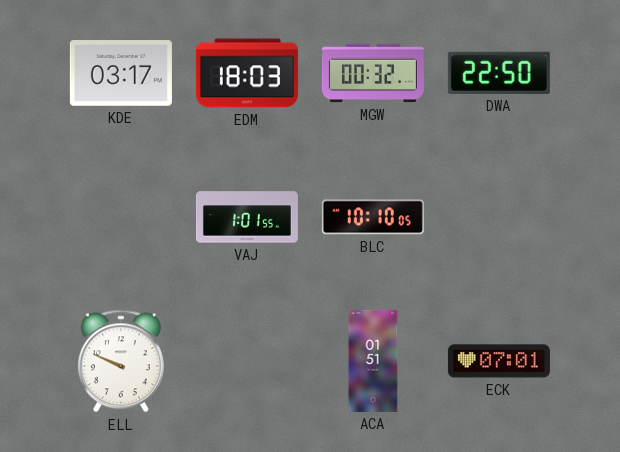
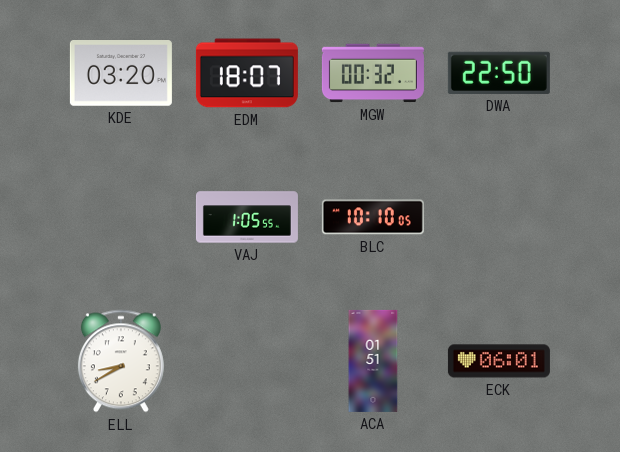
KDE: 03:17 -> 03:20 (121, 74)
EDM: 18:03 -> 18:07 (247, 73)
VAJ: 1:01 -> 1:05 (247, 217)
ELL: 9:49 -> 8:40 (121, 361)
ECK: 07:01 -> 06:01 (499, 361)
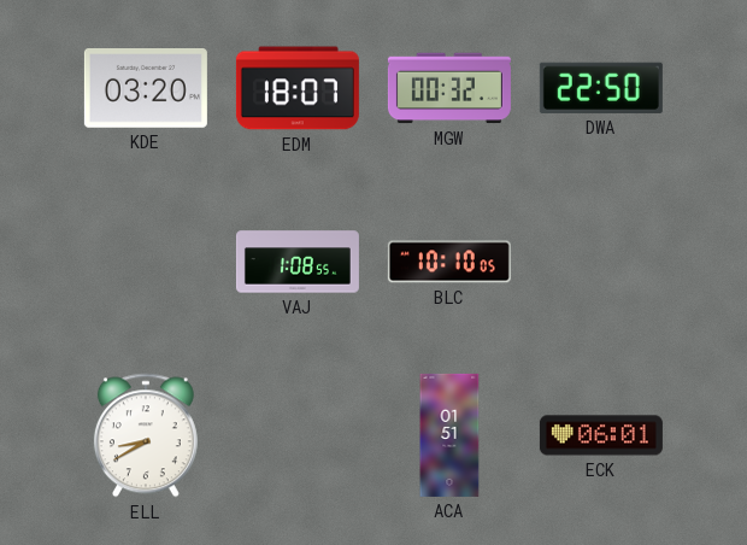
VAJ: 1:05 -> 1:08 (298, 262)
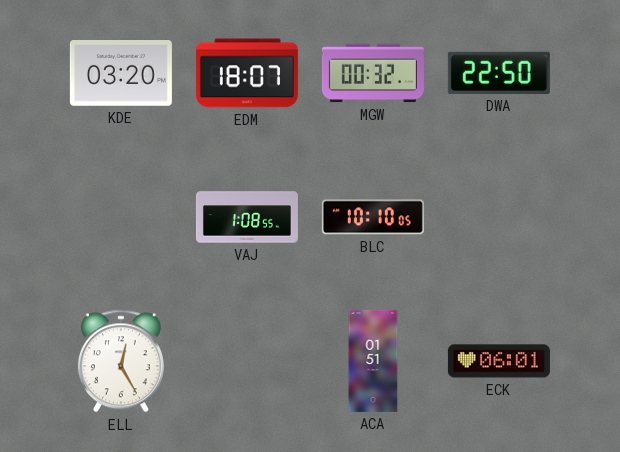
ELL: 8:40 -> 12:25 (121, 361)
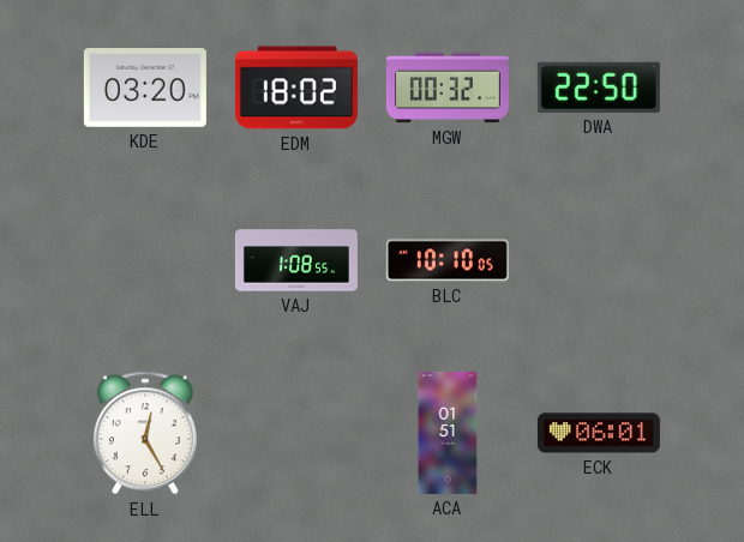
EDM: 18:07 -> 18:02 (296, 88)
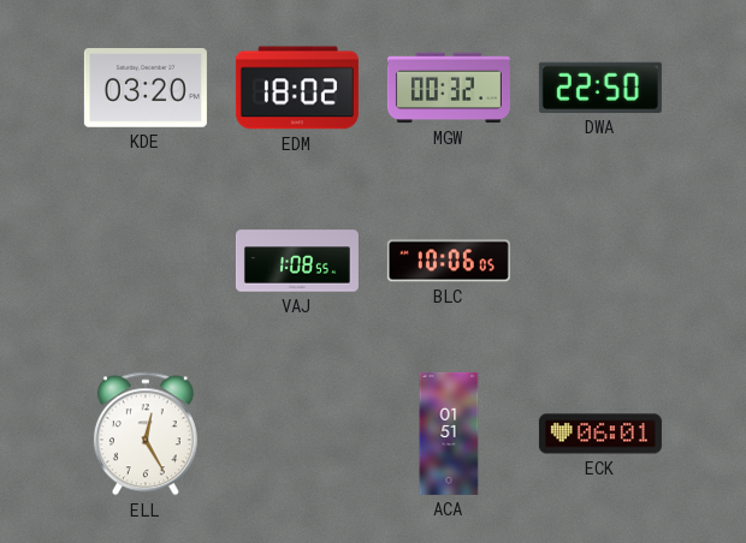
BLC: 10:10 -> 10:06 (449, 261)
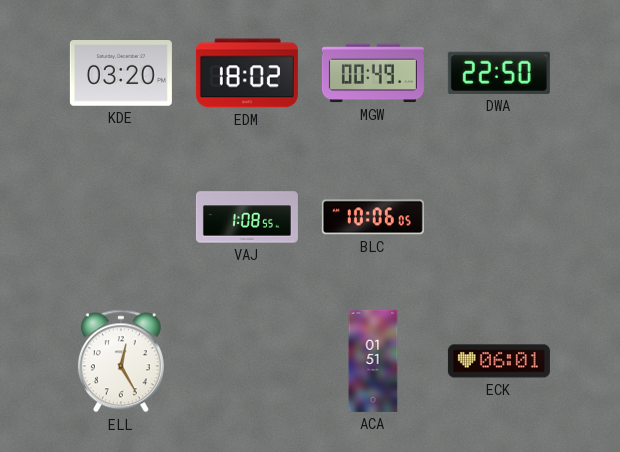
MGW: 00:32 -> 00:49 (373, 73)
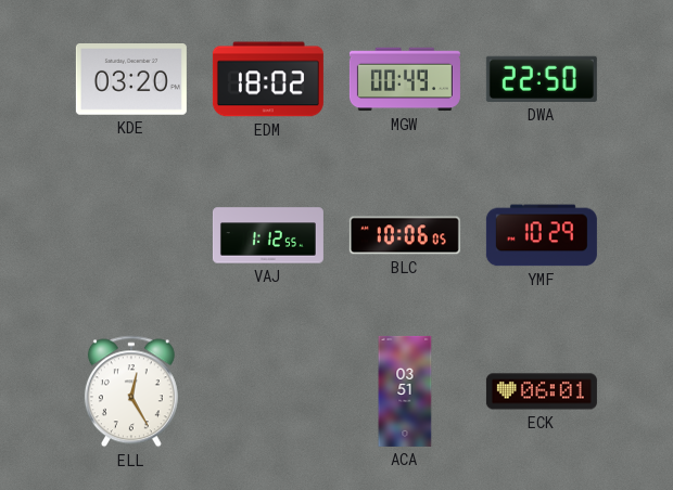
VAJ: 1:08 -> 1:12 (268, 235)
YMF: none -> 10:29 (542, 235)
ACA: 01:51 -> 03:51 (405, 391)
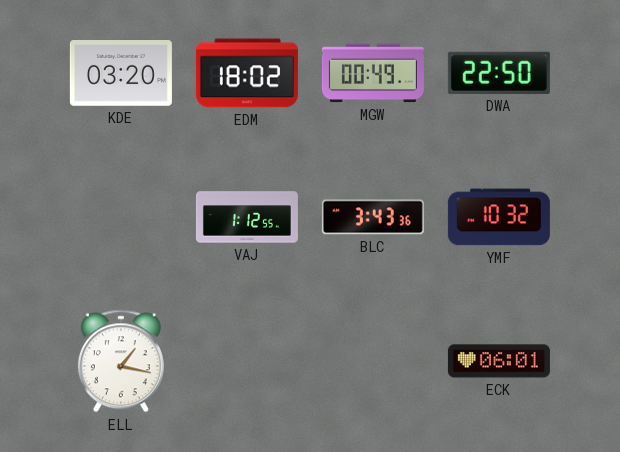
BLC: 10:06 -> 3:43 (373, 217)
YMF: 10:29 -> 10:32 (499, 217)
ELL: 12:25 -> 1:17 (121, 361)
ACA: 03:51 -> none (405, 391)
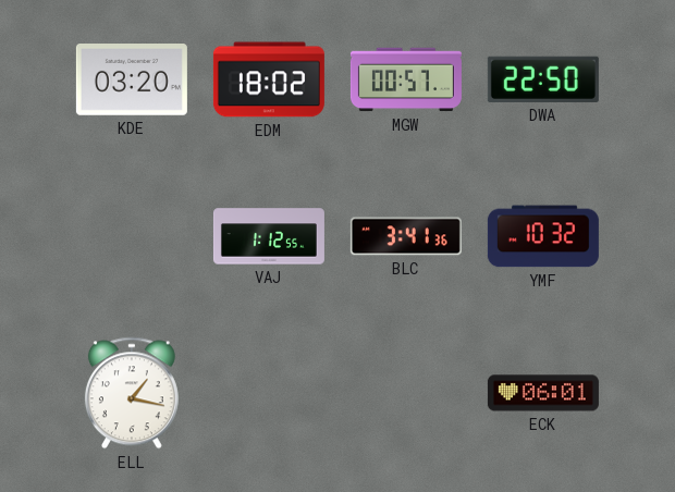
MGW: 00:49 -> 00:57 (406, 79)
BLC: 3:43 -> 3:41 (406, 236)
